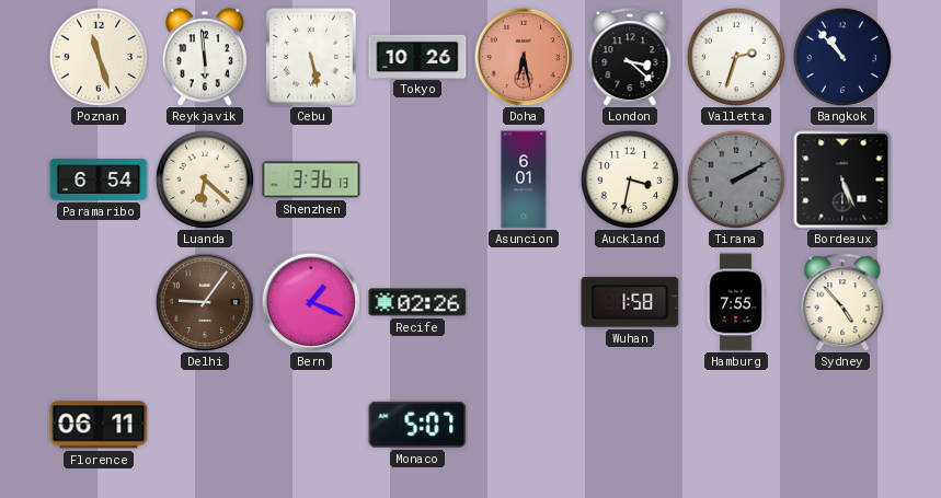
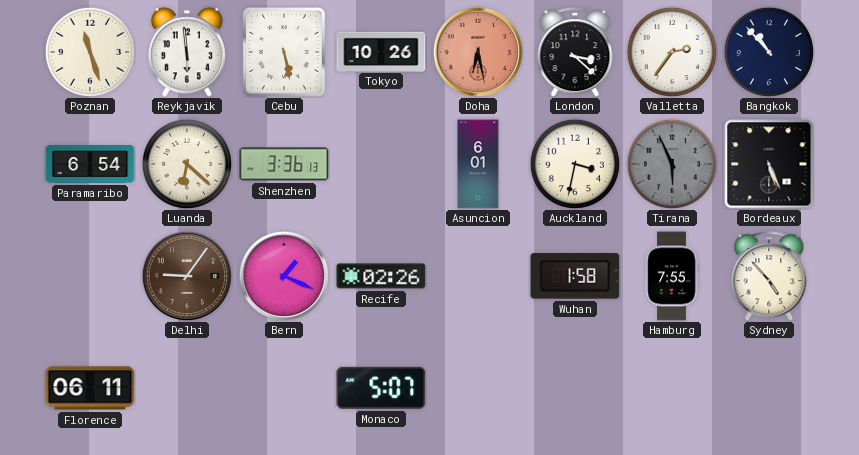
Valletta: 2:33 -> 2:36 (671, 51)
Tirana: 2:10 -> 5:56 (671, 163)
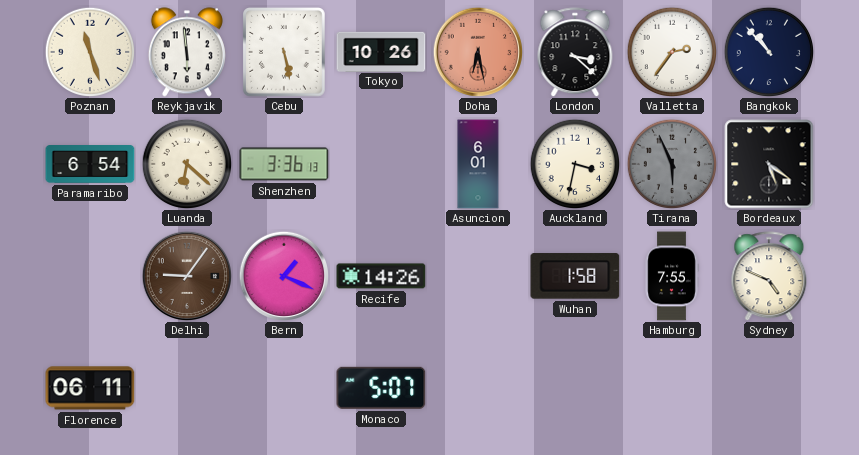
Bordeaux: 5:26 -> 5:21 (769, 164)
Recife: 02:26 -> 14:26 (381, 276)
Sydney: 4:53 -> 4:49 (769, 276)
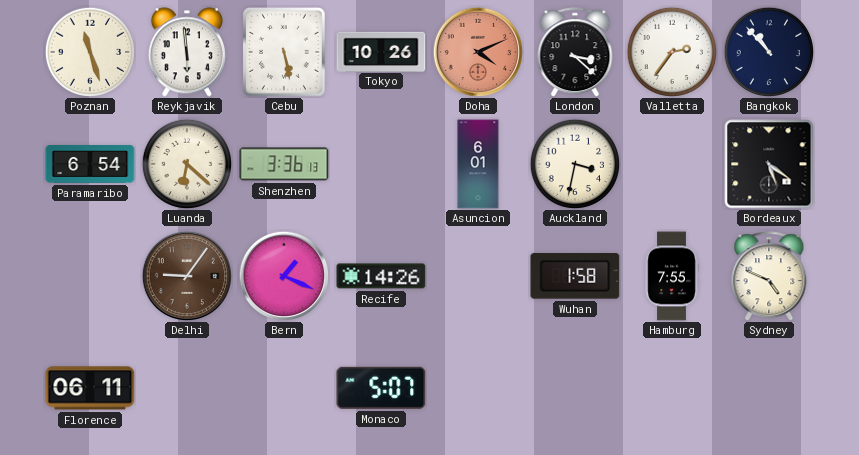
Doha: 6:28 -> 4:11 (477, 51)
Tirana: 5:56 -> none (671, 163)
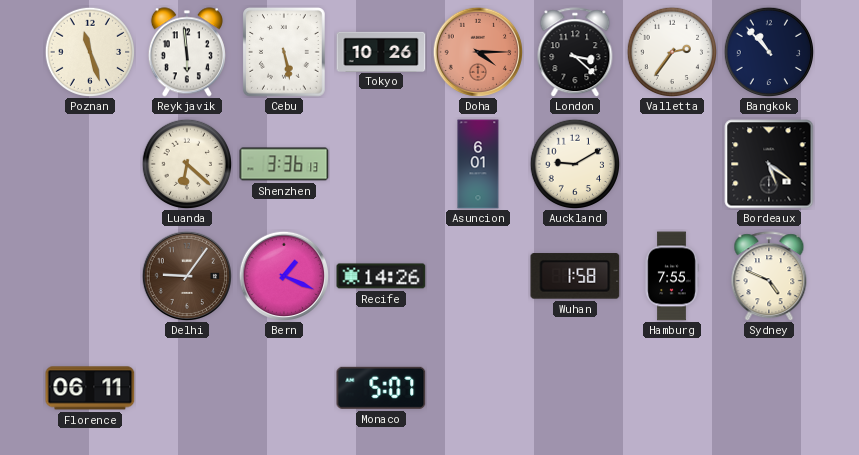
Doha: 4:11 -> 4:15 (477, 51)
Paramaribo: 6:54 -> none (90, 165)
Auckland: 3:32 -> 9:10 (574, 163)
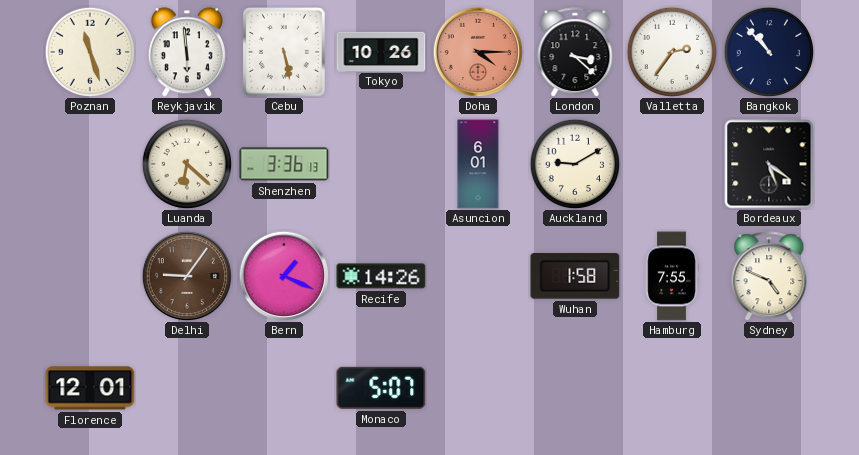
Florence: 06:11 -> 12:01 (90, 388)
